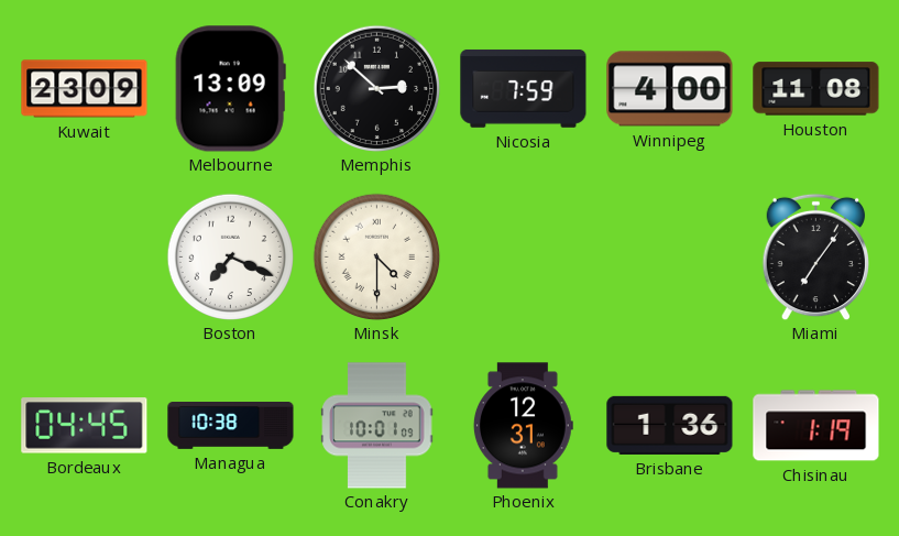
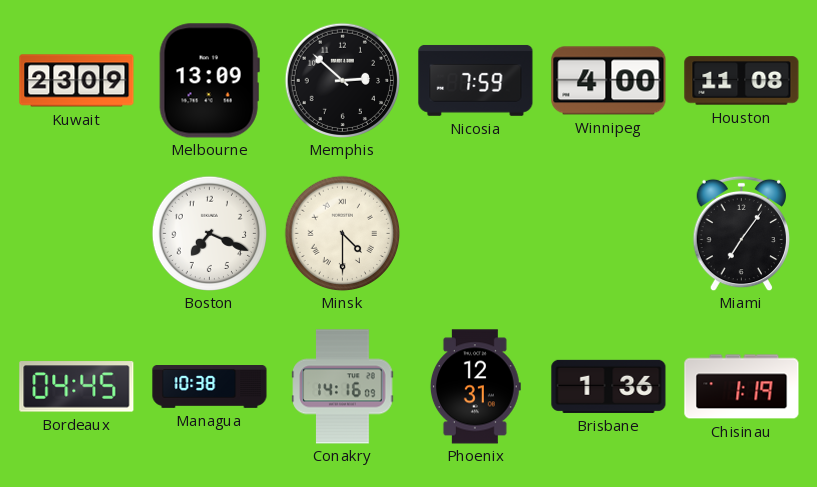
Conakry: 10:01 -> 14:16 (343, 387)
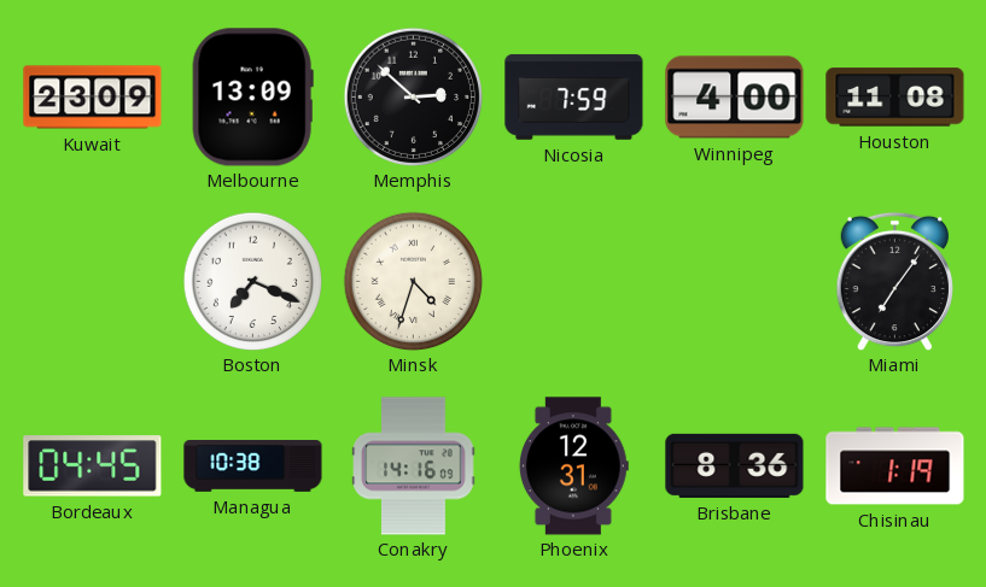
Minsk: 4:30 -> 4:33 (413, 281)
Brisbane: 1:36 -> 8:36 (735, 465)
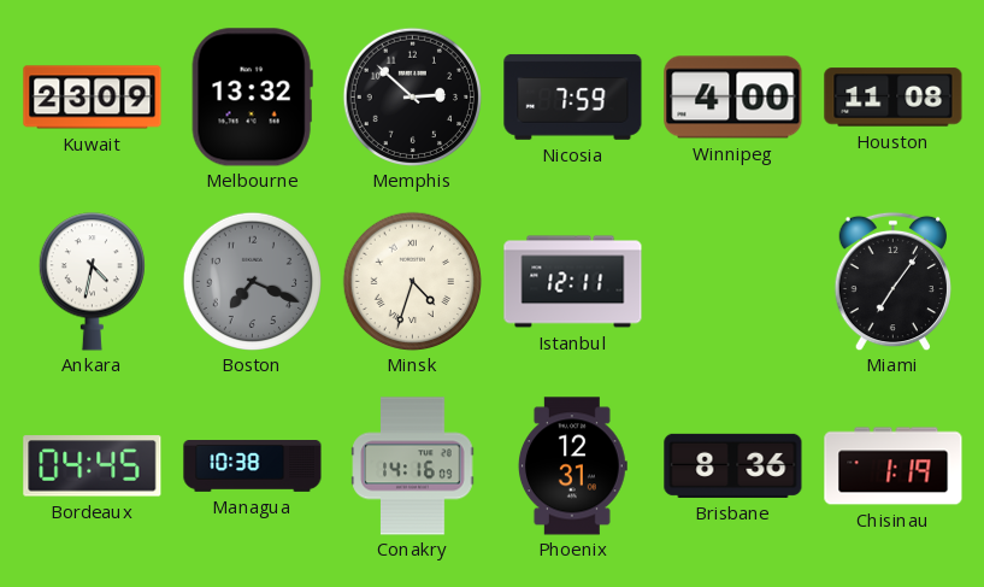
Melbourne: 13:09 -> 13:32 (252, 98)
Ankara: none -> 4:32 (92, 282)
Boston dial: white -> grey (252, 281)
Istanbul: none -> 12:11 (573, 282)
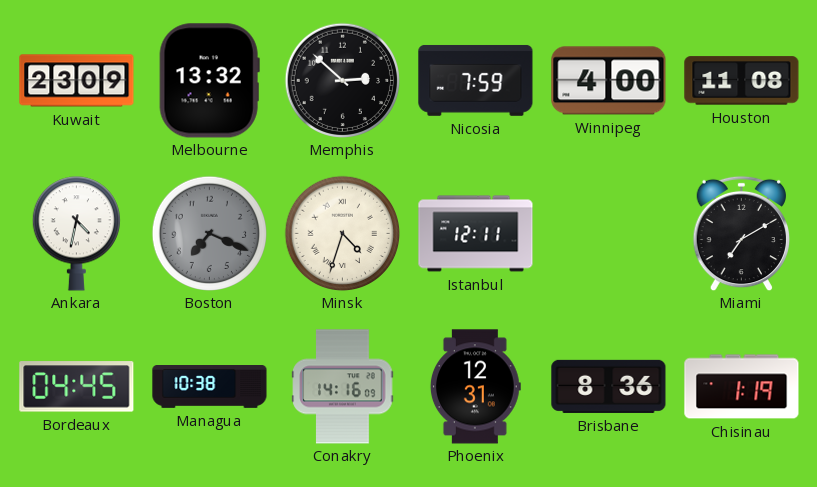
Miami: 7:06 -> 7:10 (741, 233)
